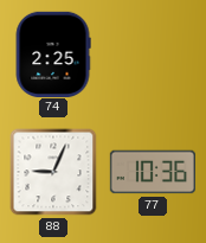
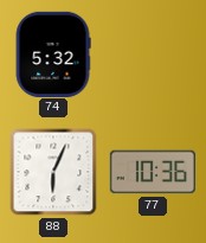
74: 2:25 -> 5:32 (53, 53)
88: 9:04 -> 6:04 (53, 172)
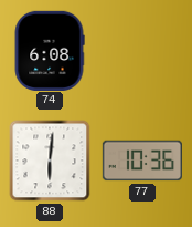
74: 5:32 -> 6:08 (50, 50)
88: 6:04 -> 6:01 (50, 161)
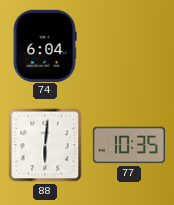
74: 6:08 -> 6:04 (45, 45)
77: 10:36 -> 10:35 (128, 145)
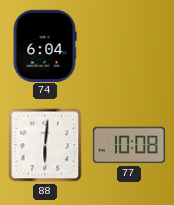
77: 10:35 -> 10:08 (128, 145)
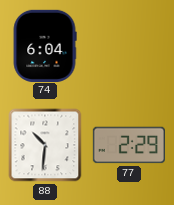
88: 6:01 -> 10:31 (45, 145)
77: 10:08 -> 2:29 (128, 145)
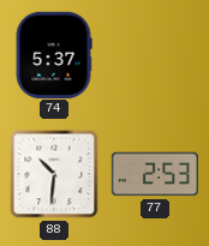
74: 6:04 -> 5:37 (54, 54)
77: 2:29 -> 2:53 (154, 174)
